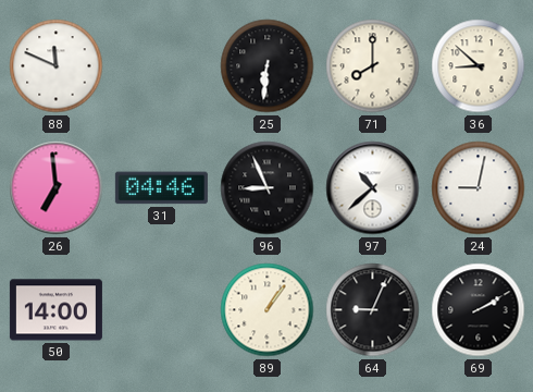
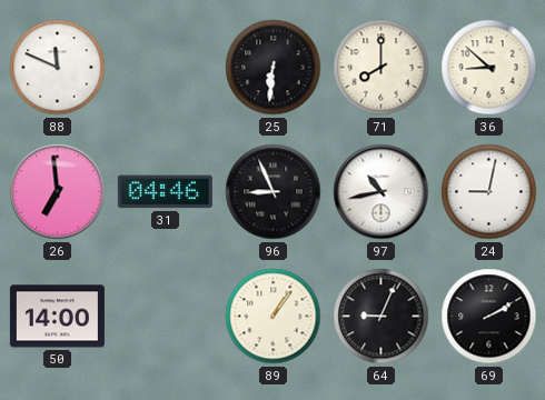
97: 10:38 -> 10:43 (381, 192)
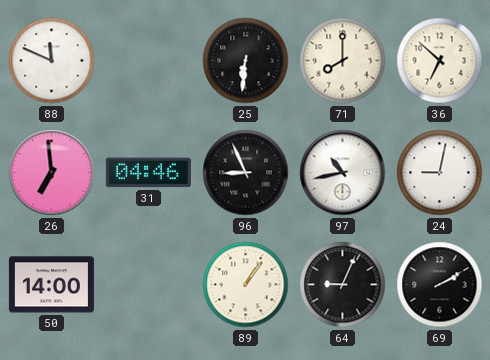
36: 8:52 -> 6:52 (440, 61)
